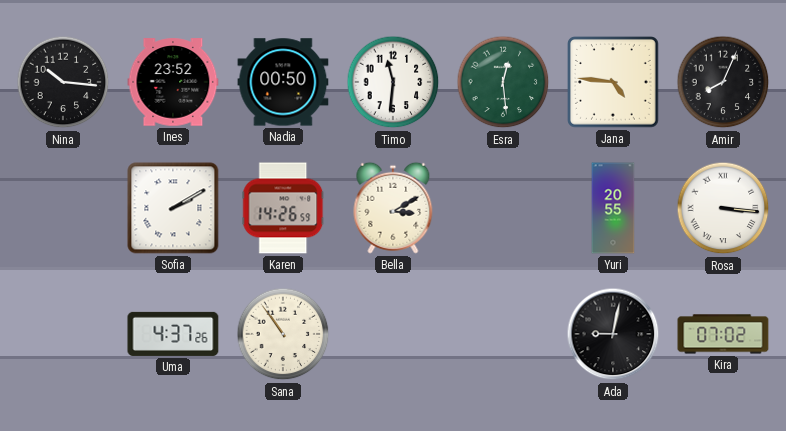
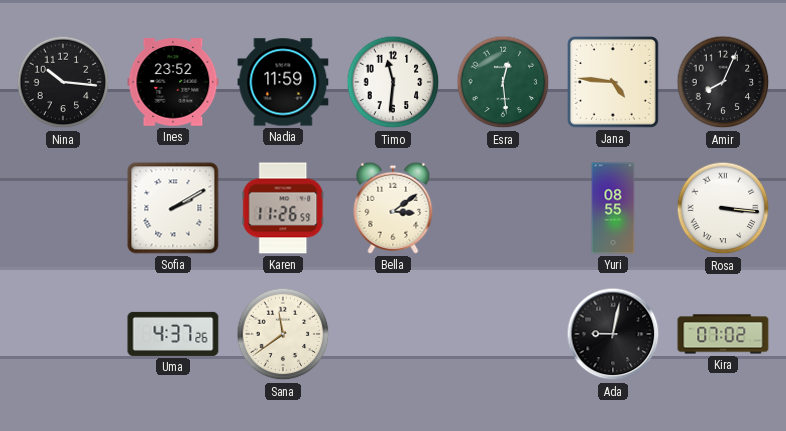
Nadia: 00:50 -> 11:59 (283, 82)
Karen: 14:26 -> 11:26 (283, 208)
Bella: 3:10 -> 3:09 (393, 208)
Yuri: 20:55 -> 08:55 (613, 208)
Sana: 10:54 -> 11:39 (283, 334)
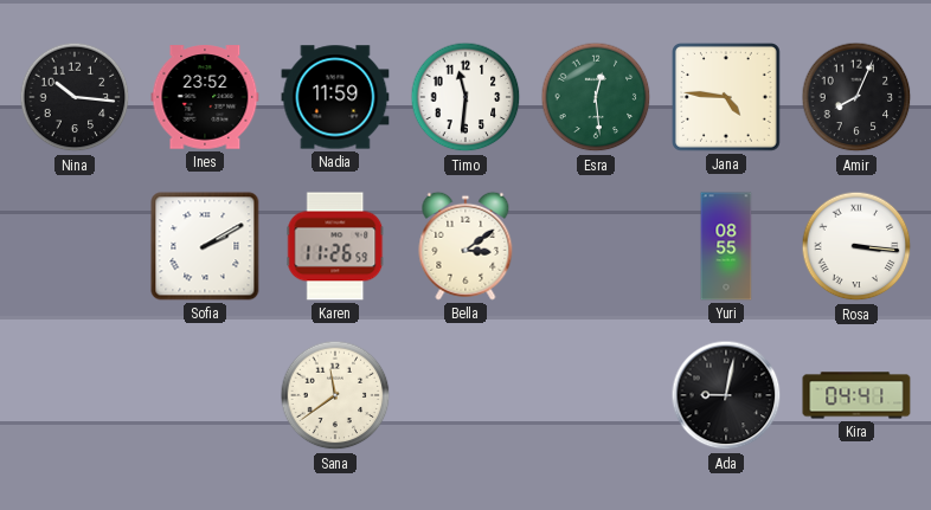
Uma: 4:37 -> none (173, 334)
Kira: 07:02 -> 04:41 (856, 395)
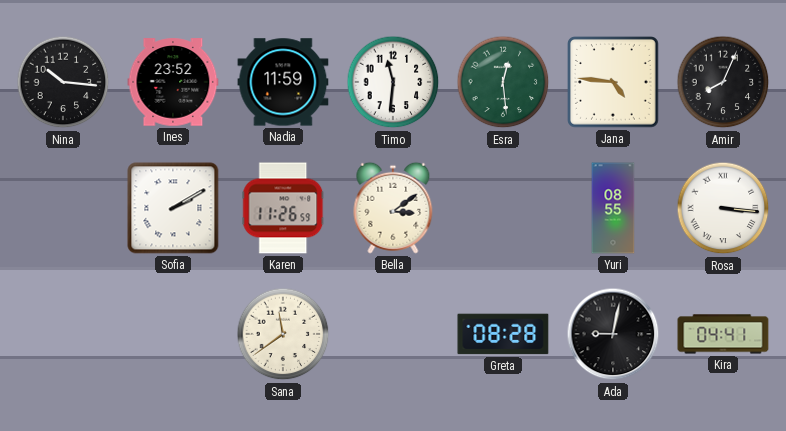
Greta: none -> 08:28 (503, 334)
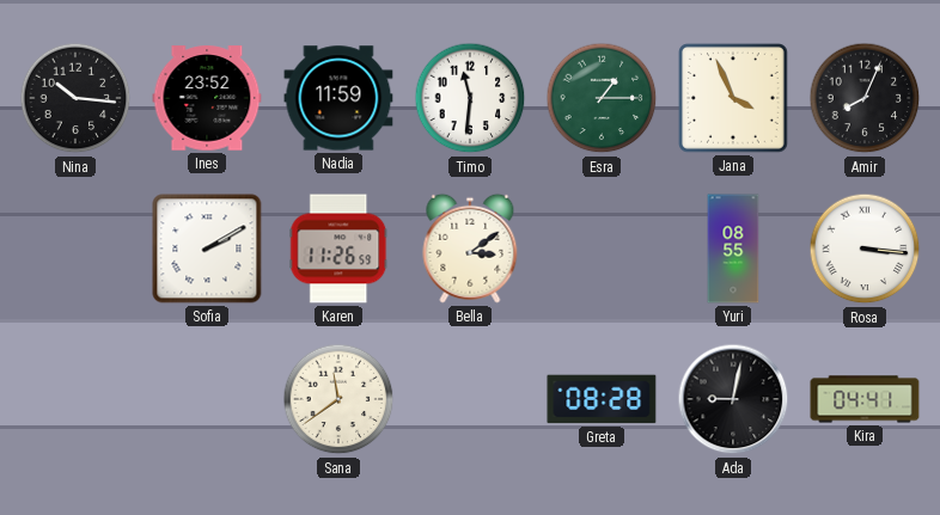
Esra: 12:29 -> 1:15 (602, 98)
Jana: 4:46 -> 3:56 (734, 99)
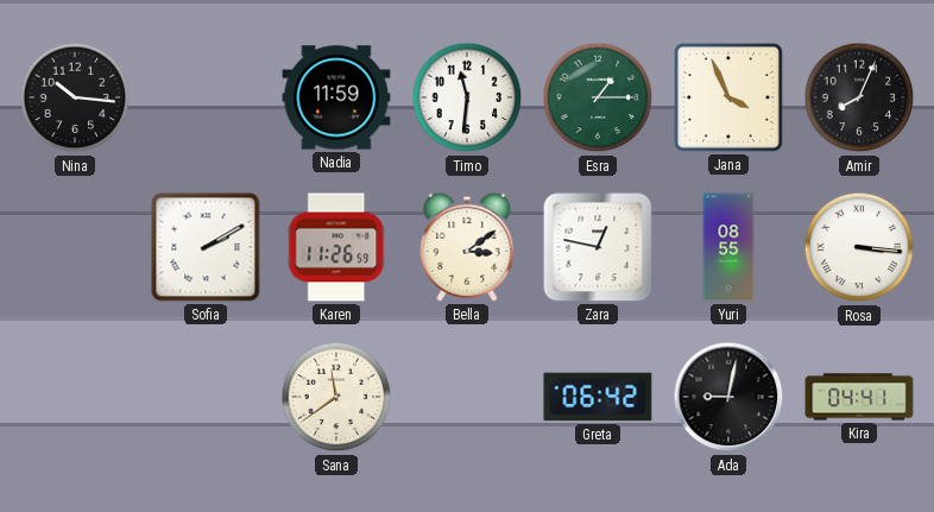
Ines: 23:52 -> none (207, 98)
Zara: none -> 12:47 (598, 247)
Greta: 08:28 -> 06:42 (598, 397)
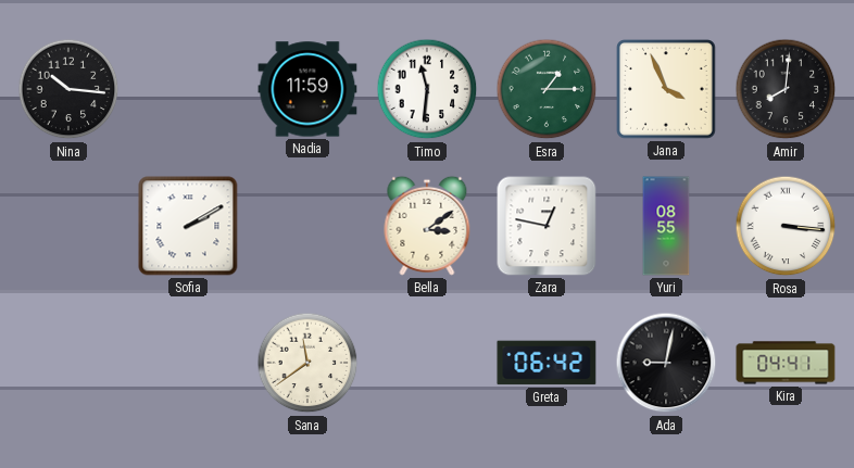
Amir: 8:04 -> 8:01 (786, 89)
Karen: 11:26 -> none (336, 247)
